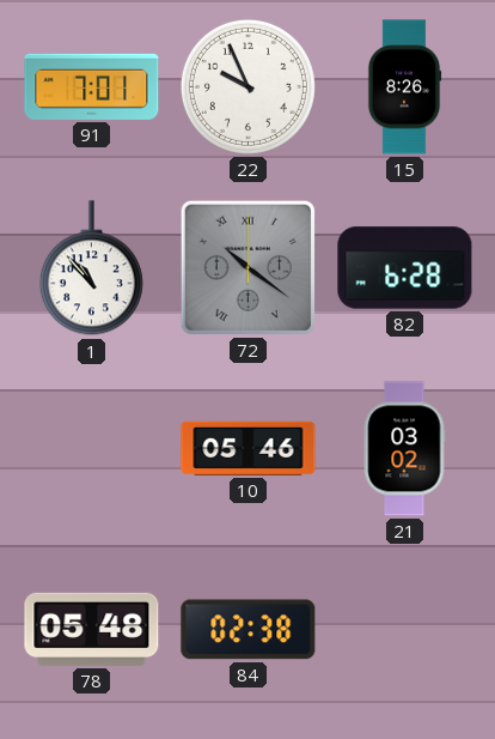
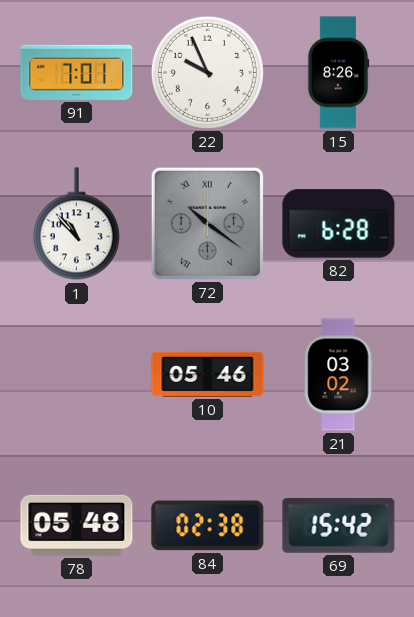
69: none -> 15:42 (339, 526)
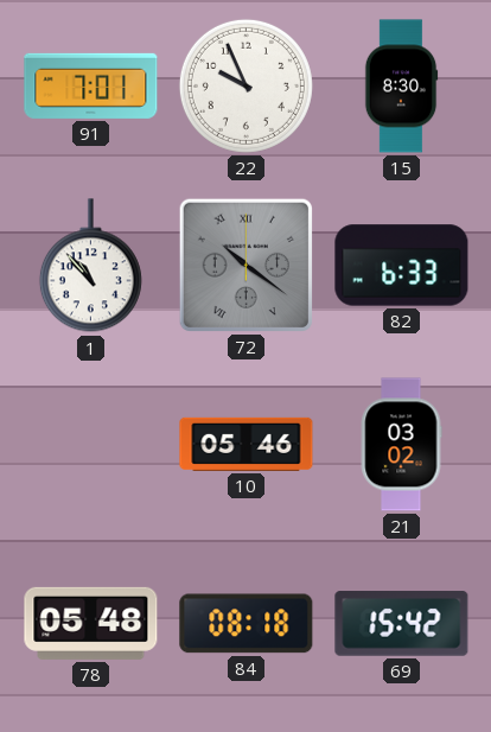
15: 8:26 -> 8:30 (401, 87)
82: 6:28 -> 6:33 (402, 266)
84: 02:38 -> 08:18 (247, 624)
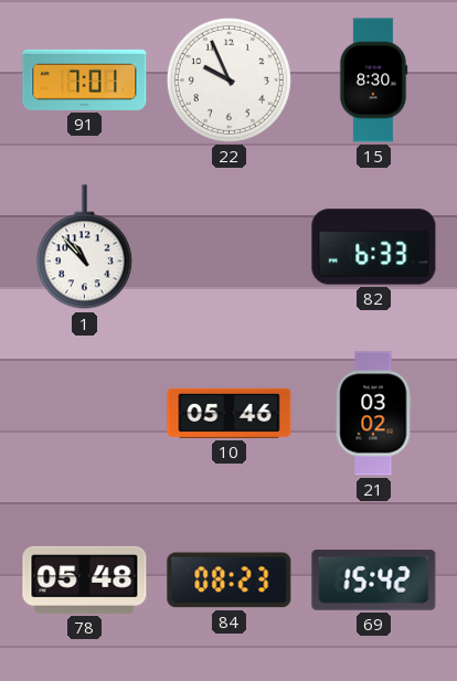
72: 10:21 -> none (245, 265)
84: 08:18 -> 08:23 (230, 581)
